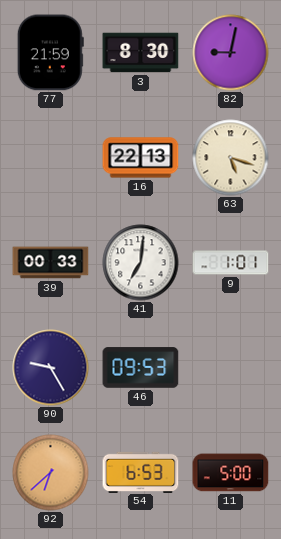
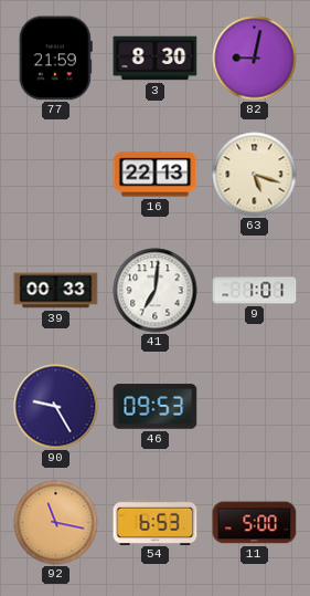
92: 6:38 -> 11:17 (56, 523)
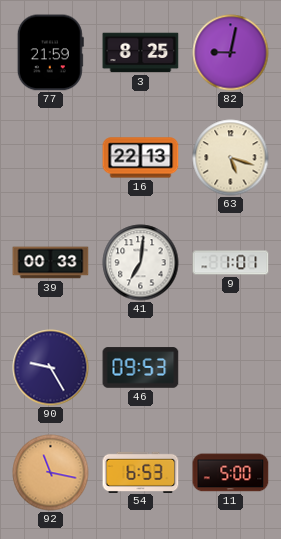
3: 8:30 -> 8:25 (141, 53)
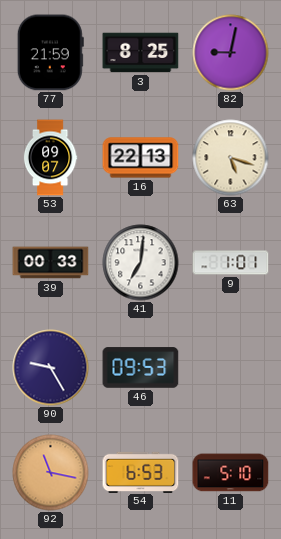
53: none -> 09:07 (50, 158)
11: 5:00 -> 5:10 (231, 473)
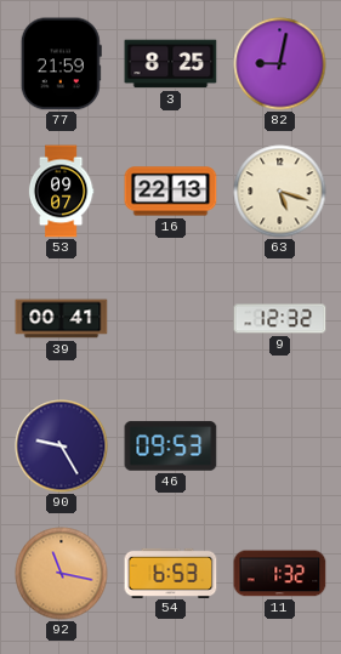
39: 00:33 -> 00:41 (62, 319)
41: 7:01 -> none (141, 263)
9: 1:01 -> 12:32 (280, 319)
11: 5:10 -> 1:32 (280, 574)
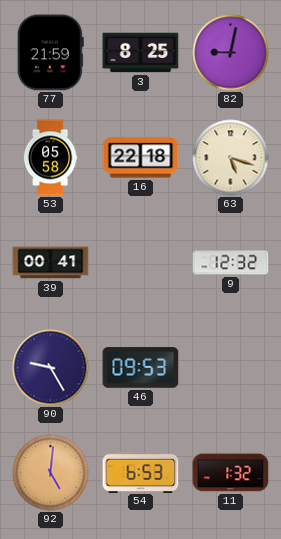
53: 09:07 -> 05:58 (50, 158)
16: 22:13 -> 22:18 (141, 158)
92: 11:17 -> 5:01 (51, 473)
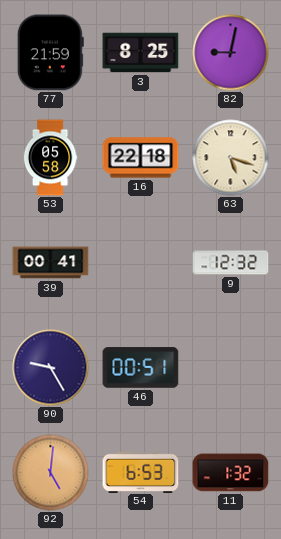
46: 09:53 -> 00:51 (141, 368)
